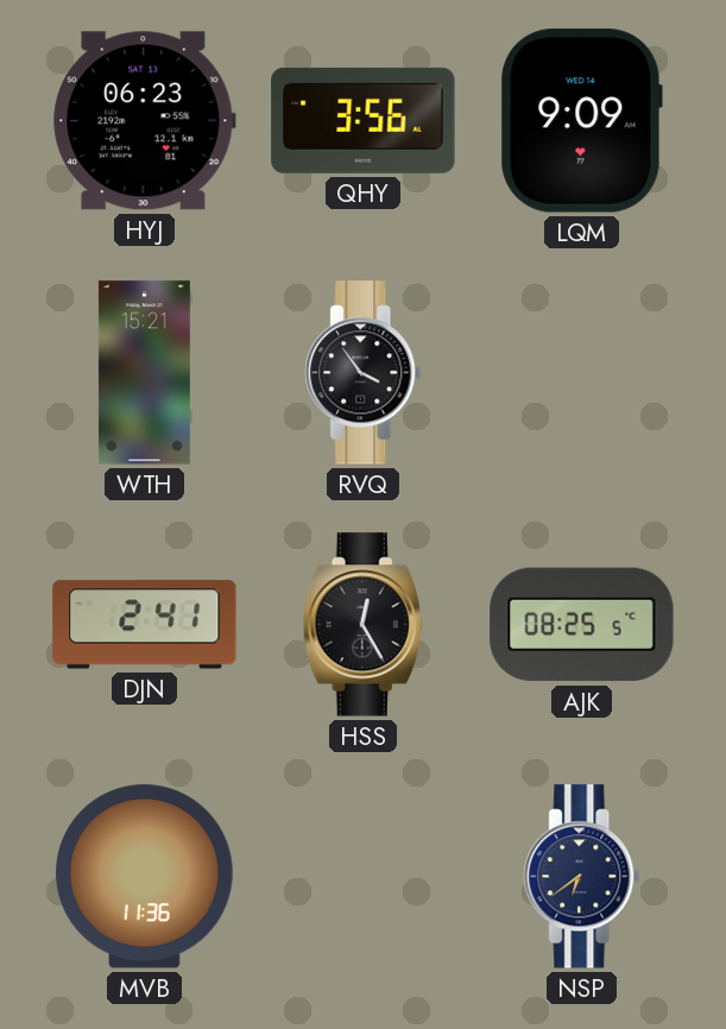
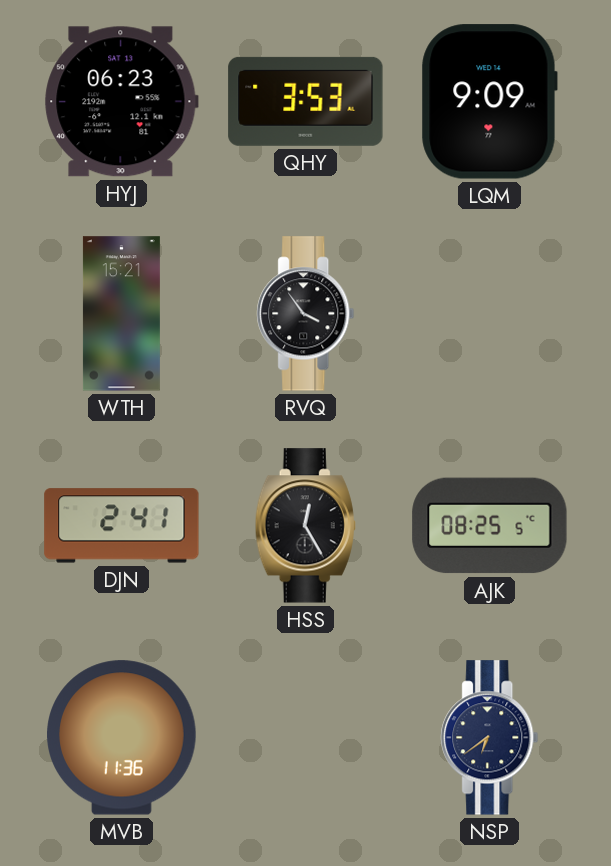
QHY: 3:56 -> 3:53 (306, 101)
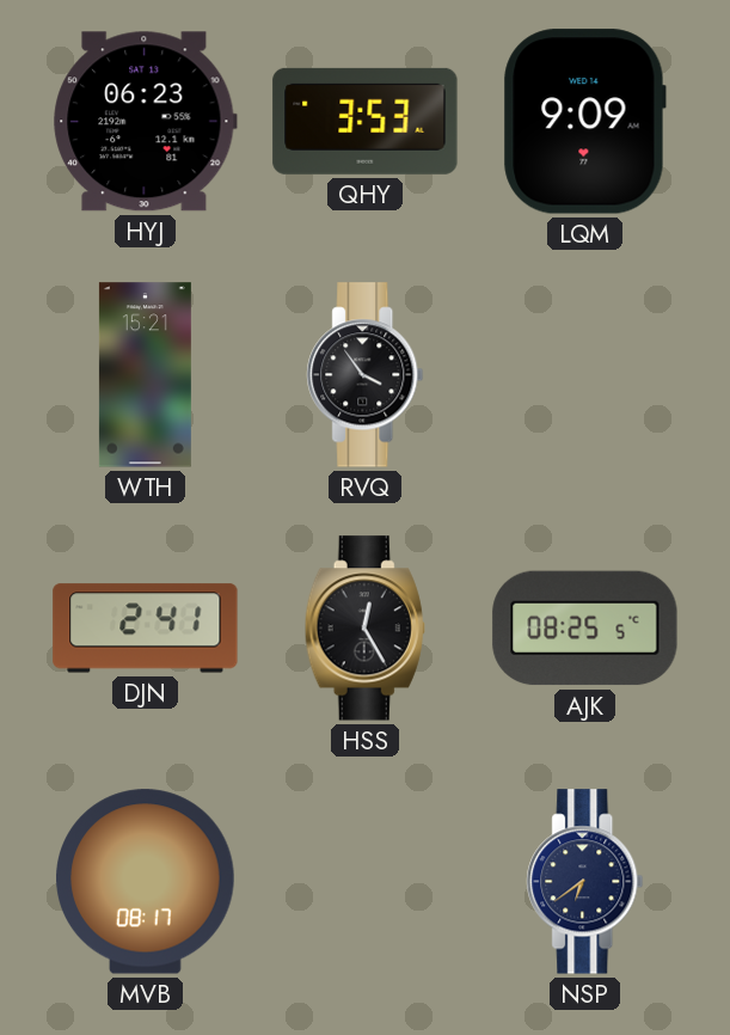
MVB: 11:36 -> 08:17 (146, 882)
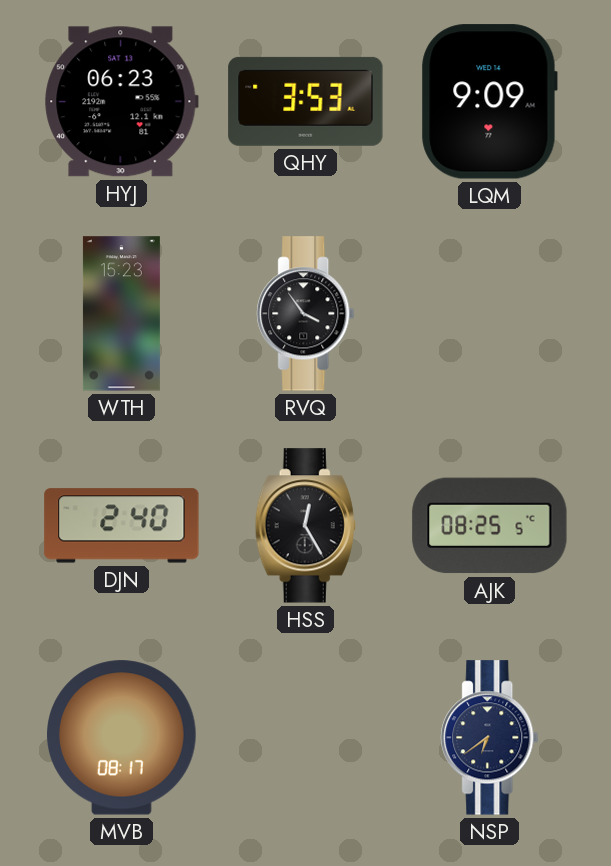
WTH: 15:21 -> 15:23 (121, 314)
DJN: 2:41 -> 2:40 (122, 526)
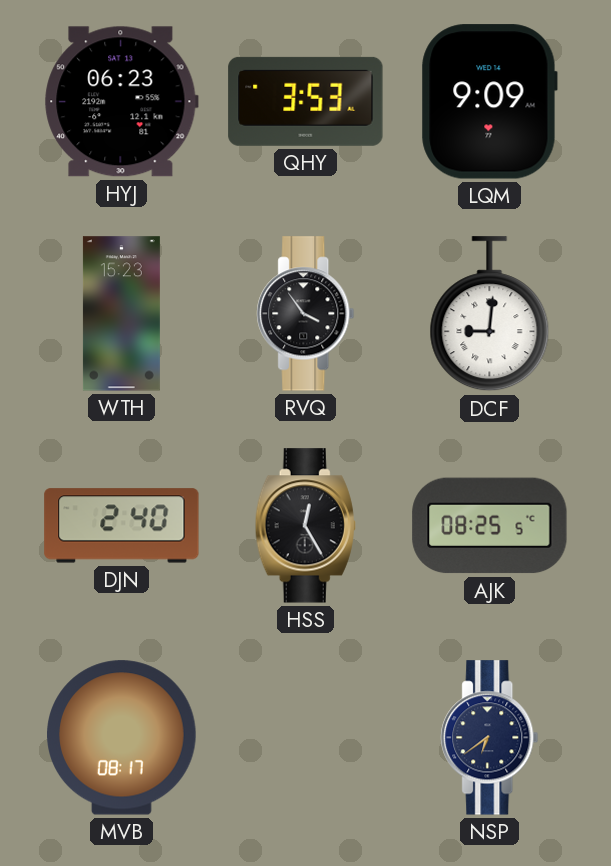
DCF: none -> 9:01 (490, 314)
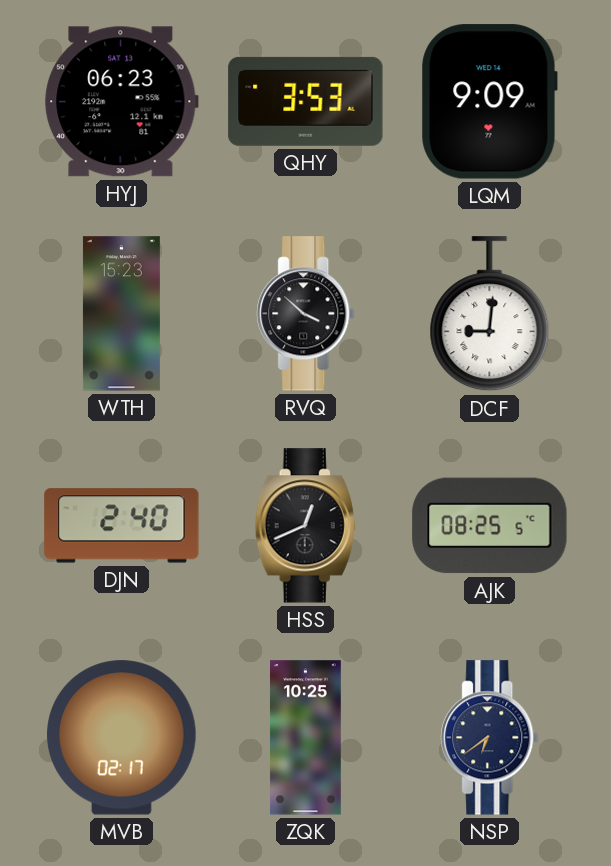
RVQ: 3:54 -> 3:52 (306, 314)
HSS: 12:25 -> 12:41 (305, 526)
MVB: 08:17 -> 02:17 (122, 738)
ZQK: none -> 10:25 (305, 738)
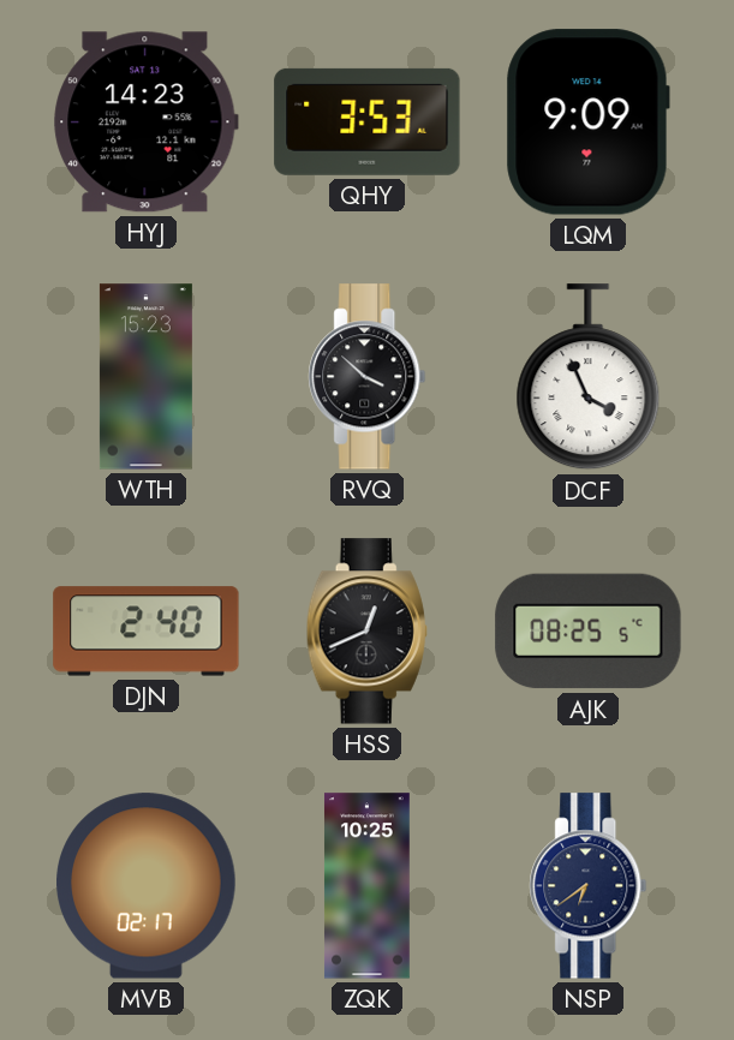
HYJ: 06:23 -> 14:23 (147, 122)
DCF: 9:01 -> 3:56 (589, 377)
